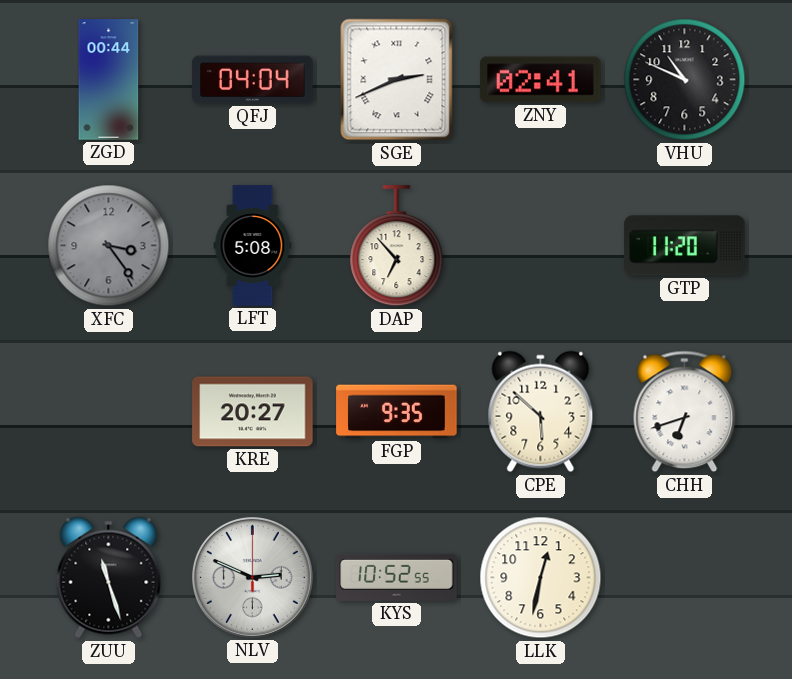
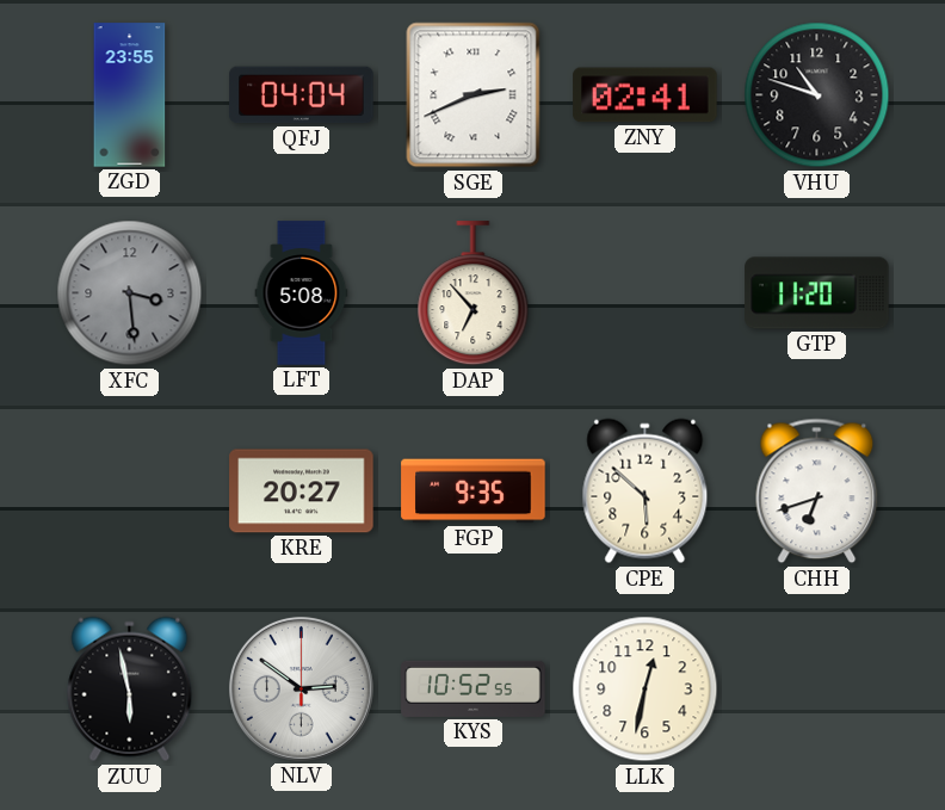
ZGD: 00:44 -> 23:55 (130, 95)
VHU: 10:49 -> 10:48 (817, 95)
XFC: 3:24 -> 3:29 (130, 293)
ZUU: 11:27 -> 5:58 (130, 690)
NLV: 2:49 -> 2:51 (301, 688)
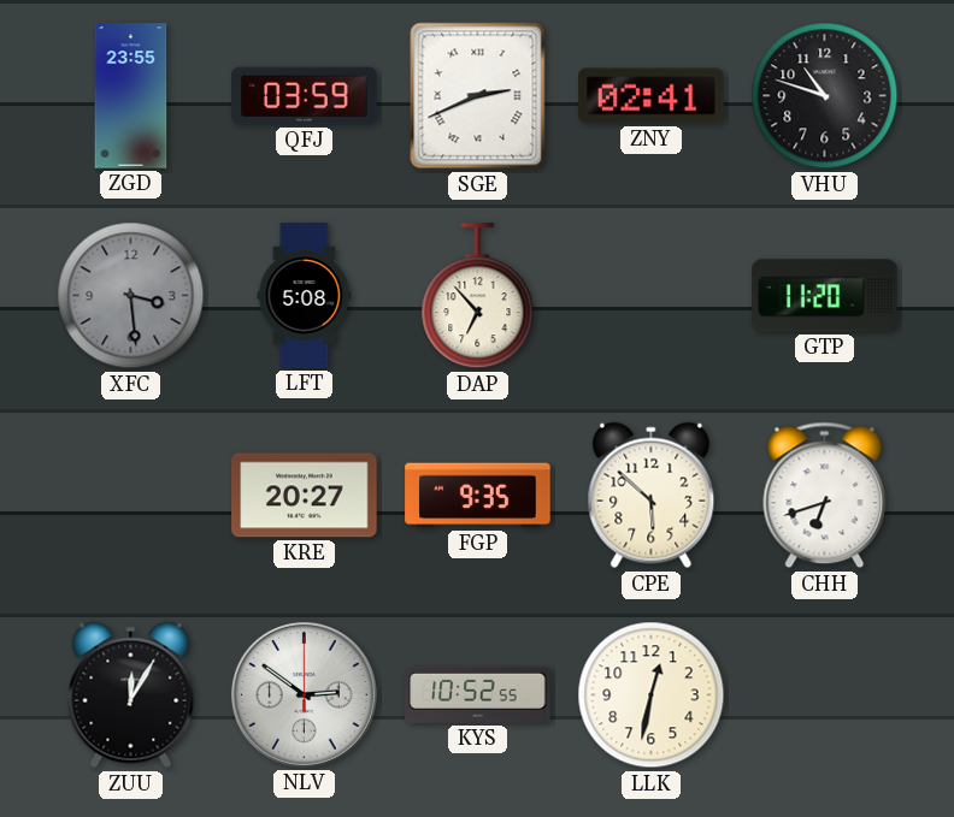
QFJ: 04:04 -> 03:59 (305, 96)
ZUU: 5:58 -> 12:05 (131, 695)
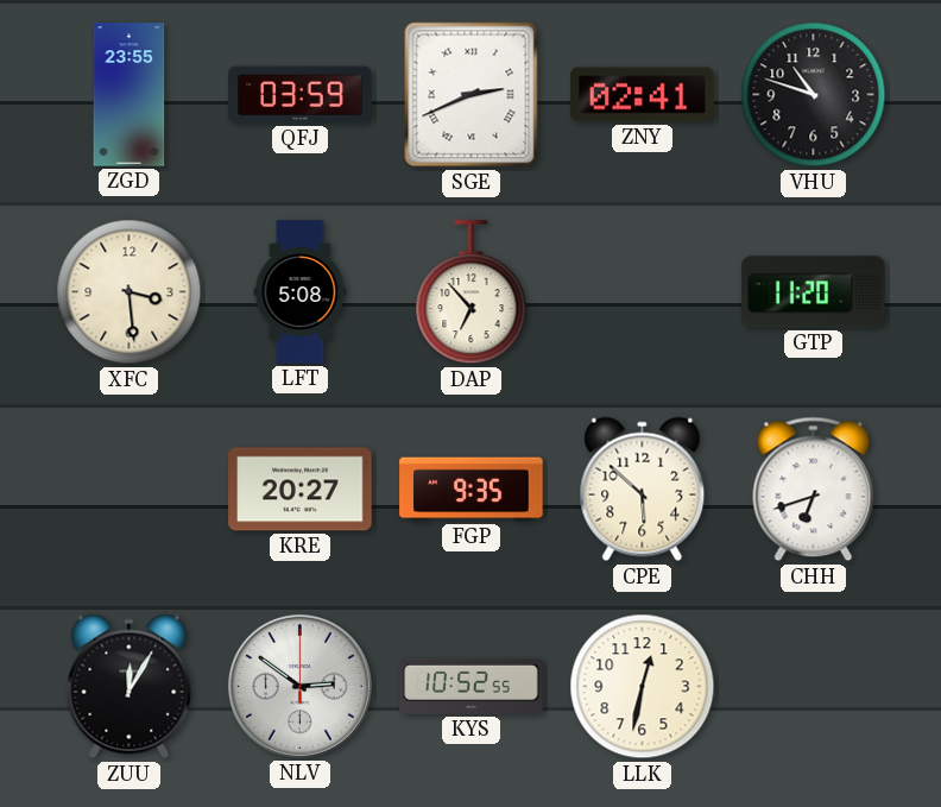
XFC dial: grey -> cream (130, 292)
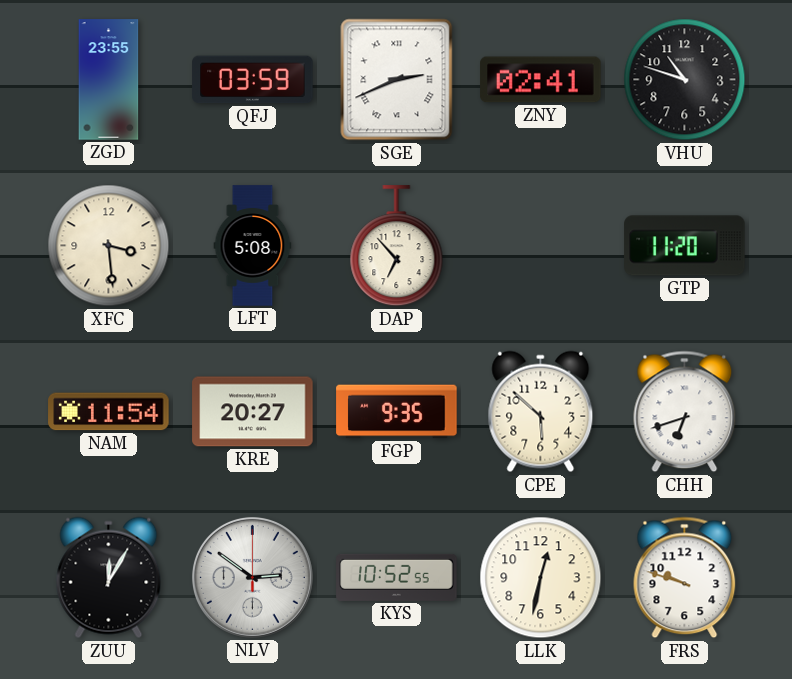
NAM: none -> 11:54 (109, 412)
FRS: none -> 9:48 (685, 578)
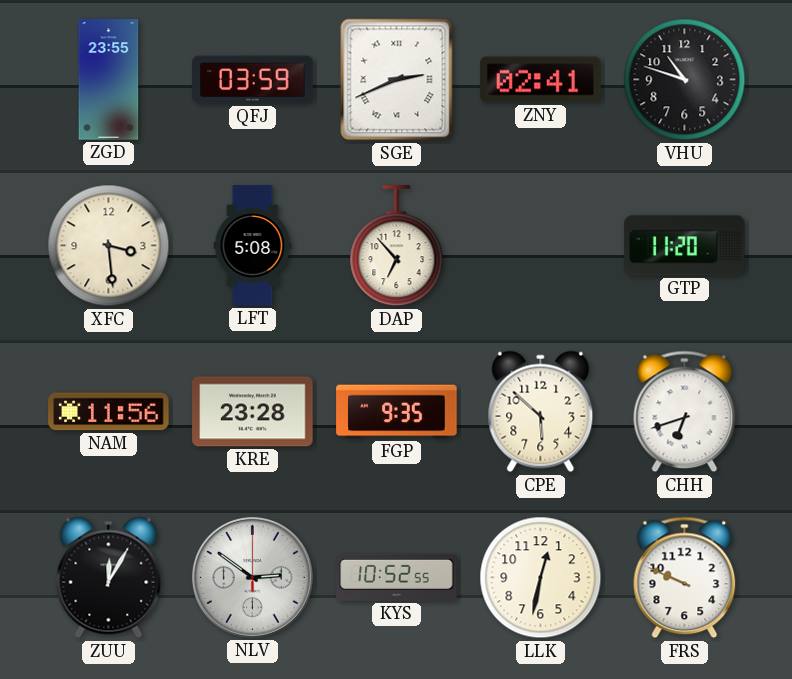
NAM: 11:54 -> 11:56 (109, 412)
KRE: 20:27 -> 23:28 (253, 412)
FRS: 9:48 -> 9:49 (685, 578)
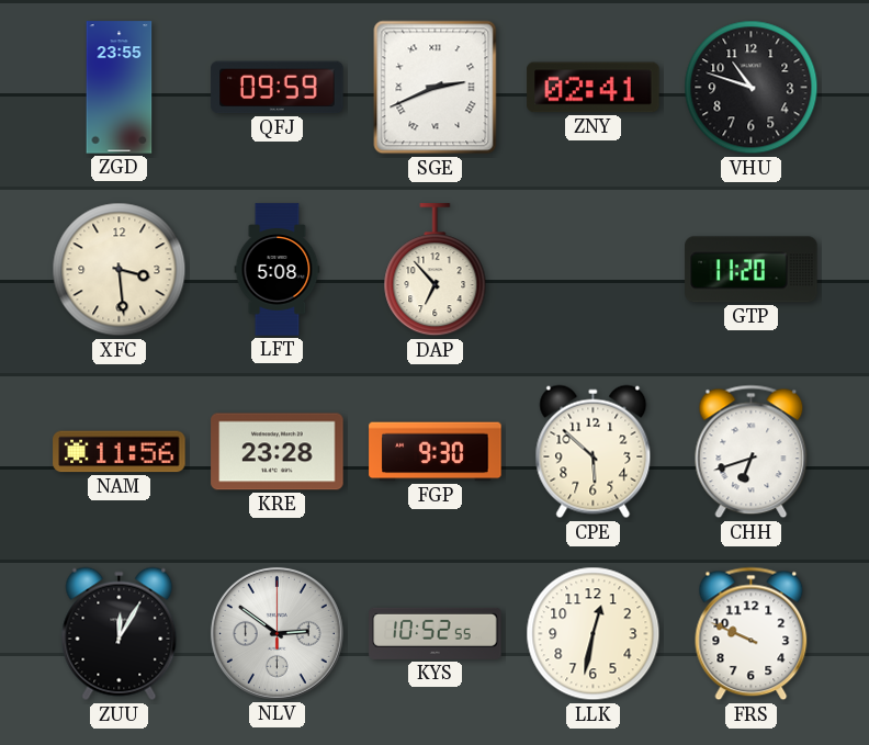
QFJ: 03:59 -> 09:59 (278, 88)
FGP: 9:35 -> 9:30 (436, 452)
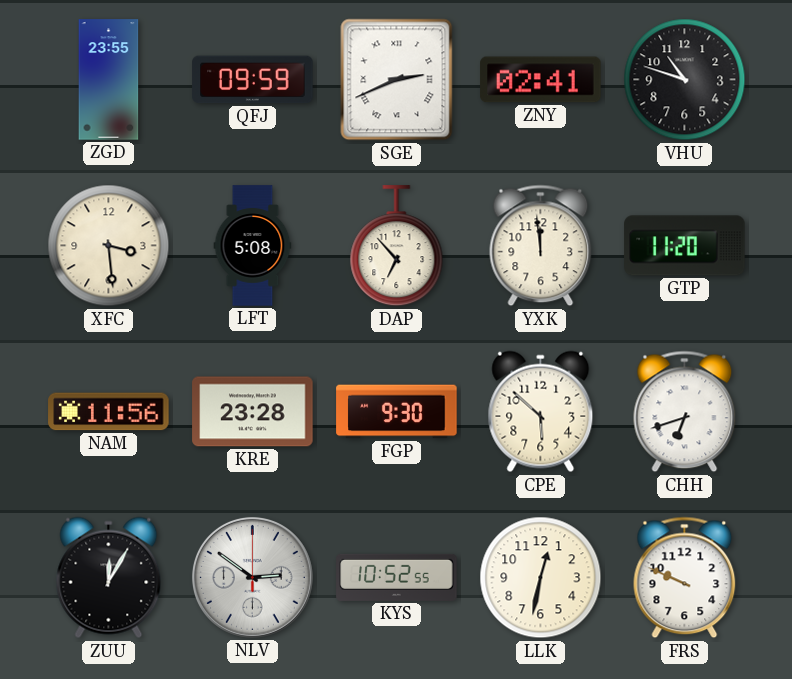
YXK: none -> 11:59 (541, 246)
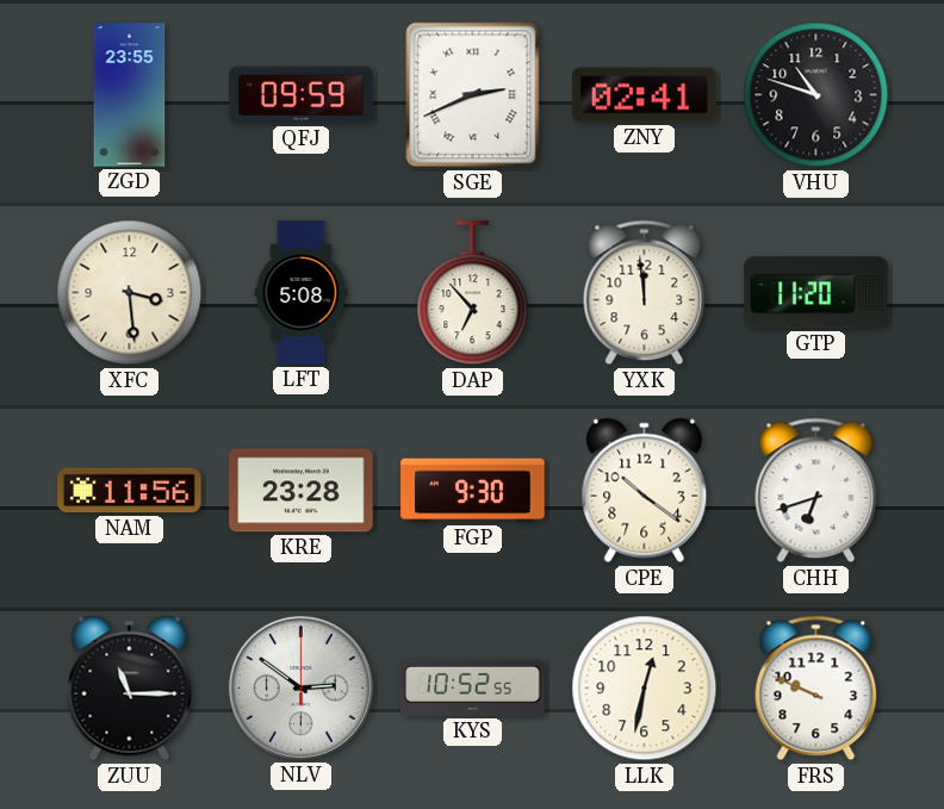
CPE: 5:52 -> 10:21 (645, 491)
ZUU: 12:05 -> 11:15 (130, 689)
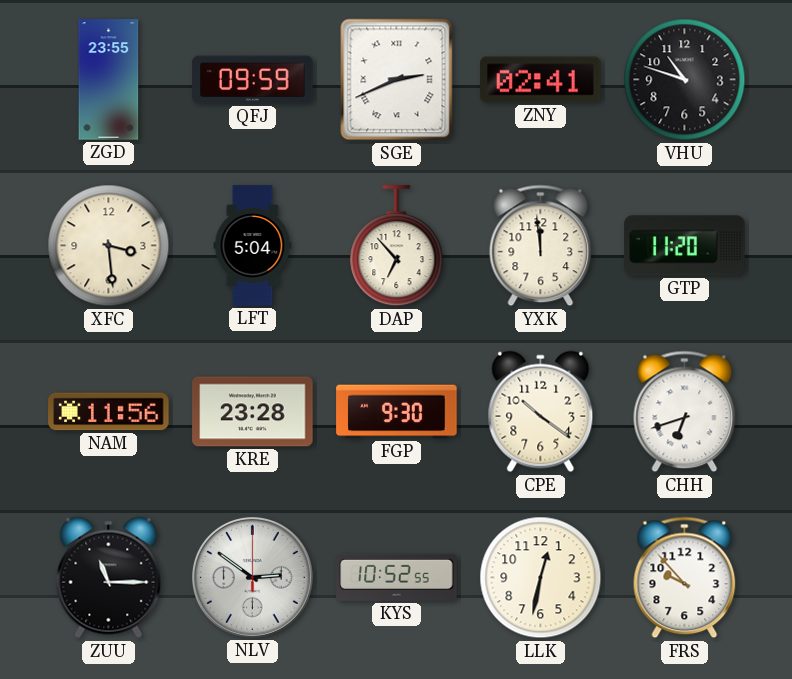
LFT: 5:08 -> 5:04 (253, 246)
FRS: 9:49 -> 9:53 (685, 578)
